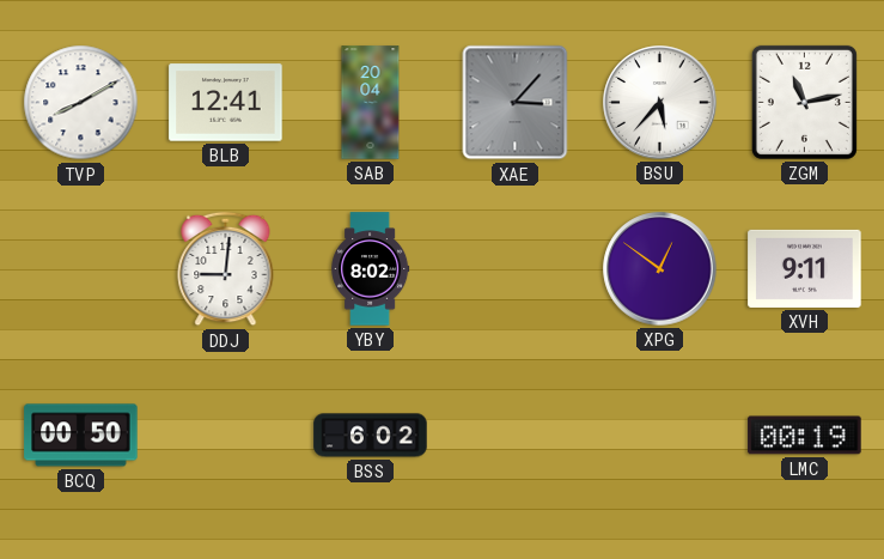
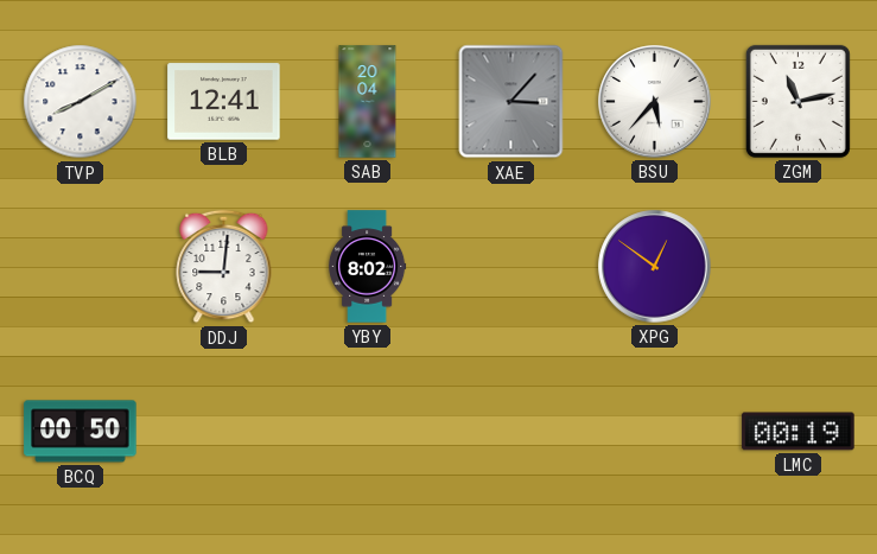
XVH: 9:11 -> none (805, 268)
BSS: 6:02 -> none (371, 436)
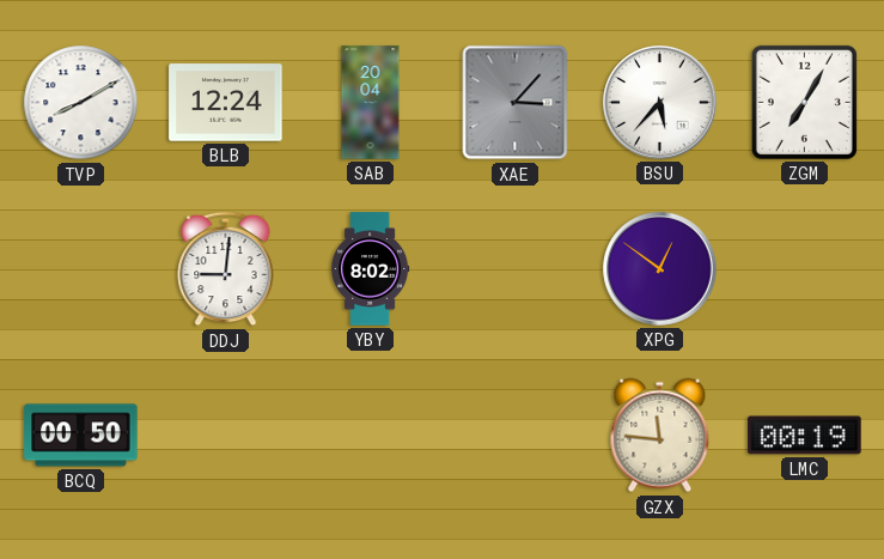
BLB: 12:41 -> 12:24 (226, 103)
ZGM: 11:13 -> 7:05 (804, 102)
GZX: none -> 11:46 (660, 436)
